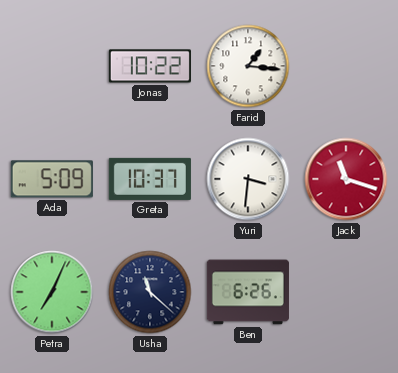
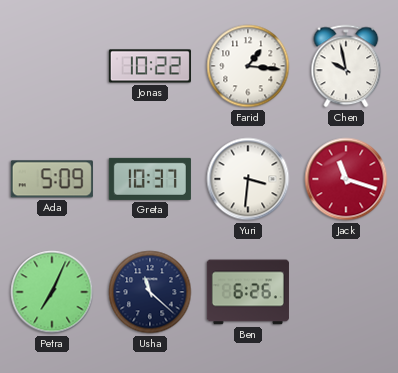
Chen: none -> 9:58 (346, 66)
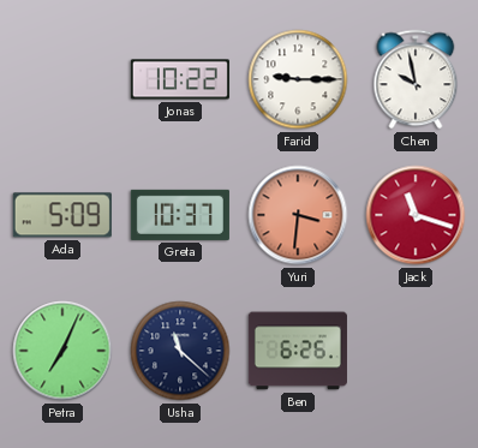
Farid: 1:16 -> 9:15 (298, 79)
Yuri dial: white -> salmon (298, 215)
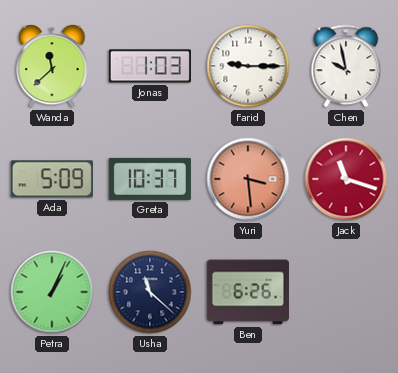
Wanda: none -> 11:38 (52, 66)
Jonas: 10:22 -> 1:03 (150, 66)
Yuri: 3:31 -> 3:29 (248, 179)
Petra: 7:04 -> 1:04 (52, 292)
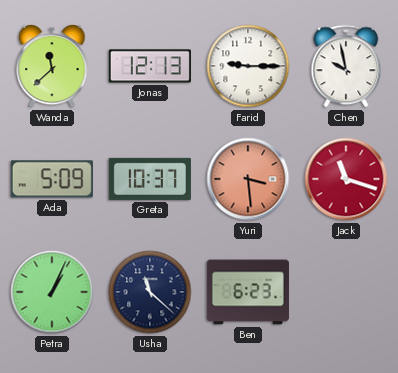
Jonas: 1:03 -> 12:13 (150, 66)
Ben: 6:26 -> 6:23 (248, 292)
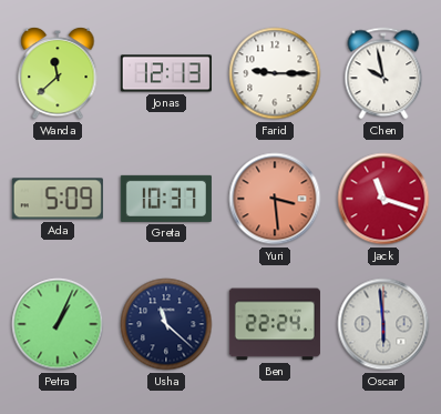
Ben: 6:23 -> 22:24 (275, 324)
Oscar: none -> 5:59 (383, 324)
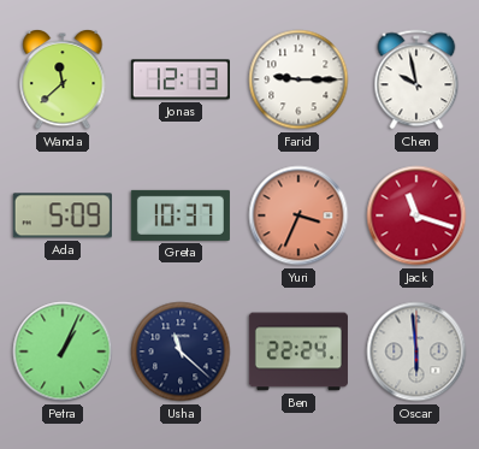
Yuri: 3:29 -> 3:34 (298, 215)
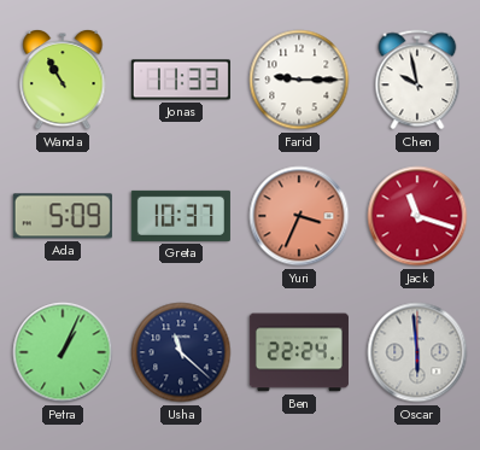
Wanda: 11:38 -> 10:55 (63, 80)
Jonas: 12:13 -> 11:33 (181, 80)
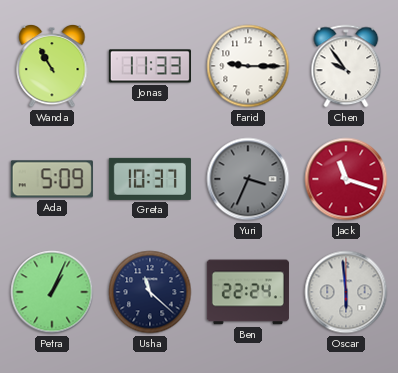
Chen: 9:58 -> 9:54 (346, 66)
Yuri dial: salmon -> grey (248, 179)
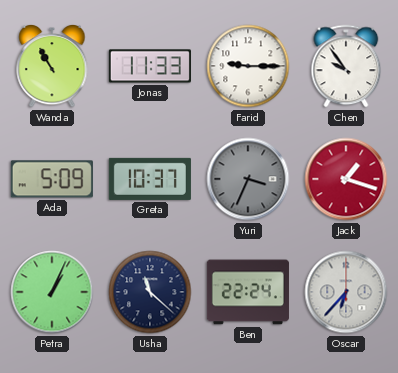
Jack: 11:18 -> 1:18 (346, 179)
Oscar: 5:59 -> 6:37 (346, 292)
